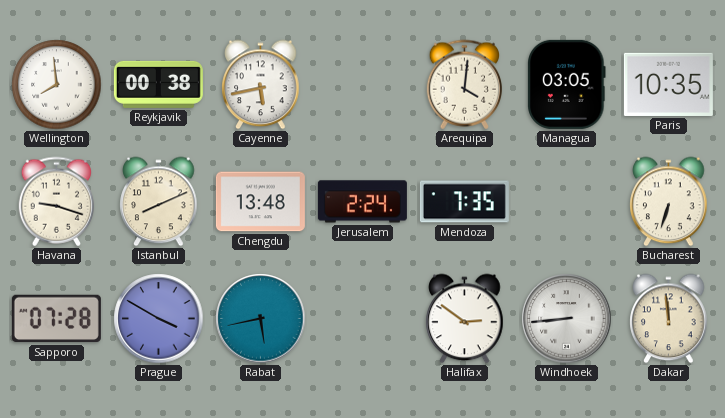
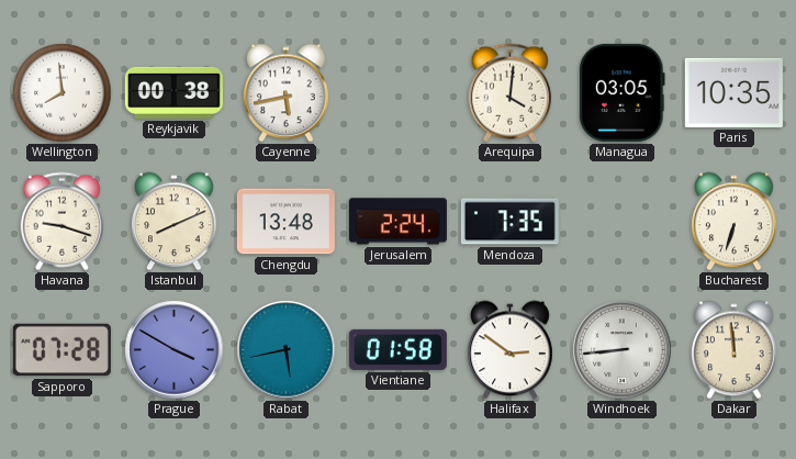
Vientiane: none -> 01:58 (397, 349)
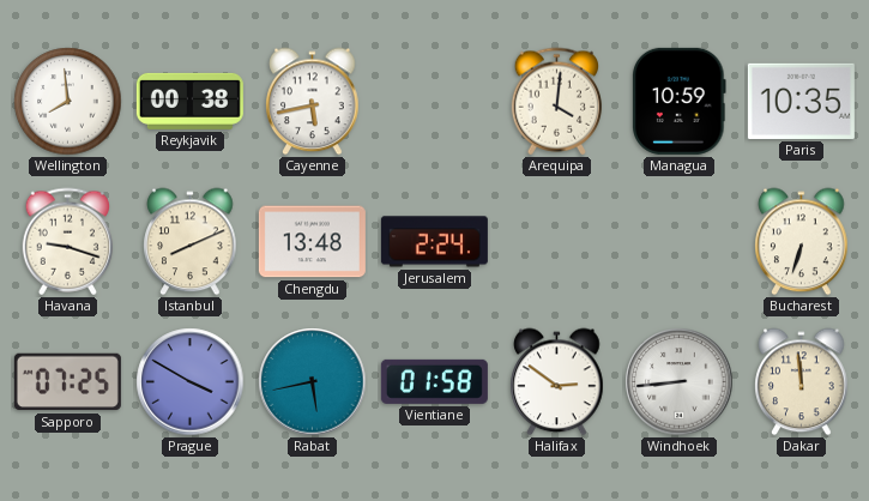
Managua: 03:05 -> 10:59 (680, 101)
Mendoza: 7:35 -> none (509, 222)
Sapporo: 07:28 -> 07:25 (67, 382)
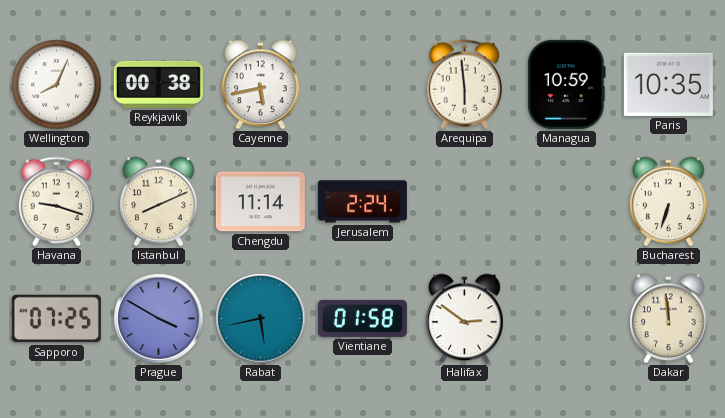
Wellington: 7:59 -> 8:04 (57, 85)
Arequipa: 4:01 -> 5:59 (464, 85)
Chengdu: 13:48 -> 11:14 (260, 202)
Windhoek: 8:44 -> none (680, 382)
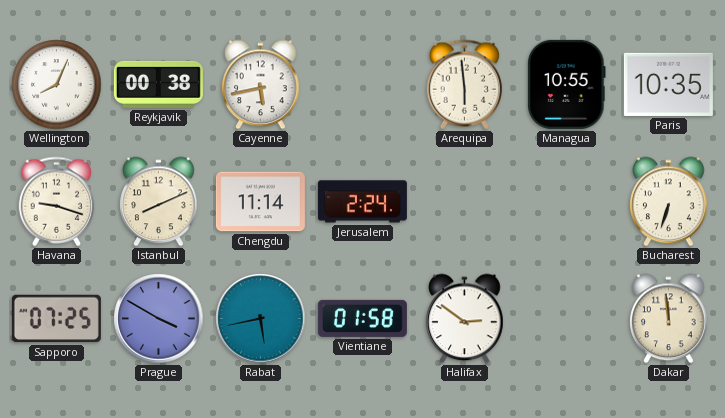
Managua: 10:59 -> 10:55 (567, 84)
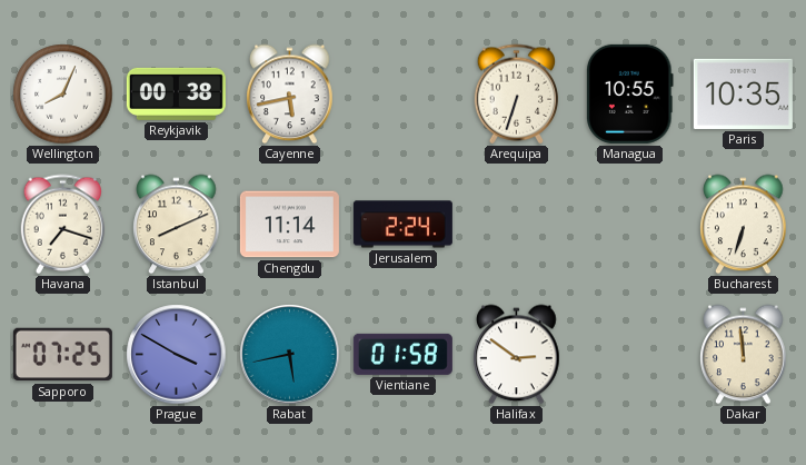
Arequipa: 5:59 -> 6:33 (516, 95)
Havana: 9:18 -> 7:18 (62, 225)
